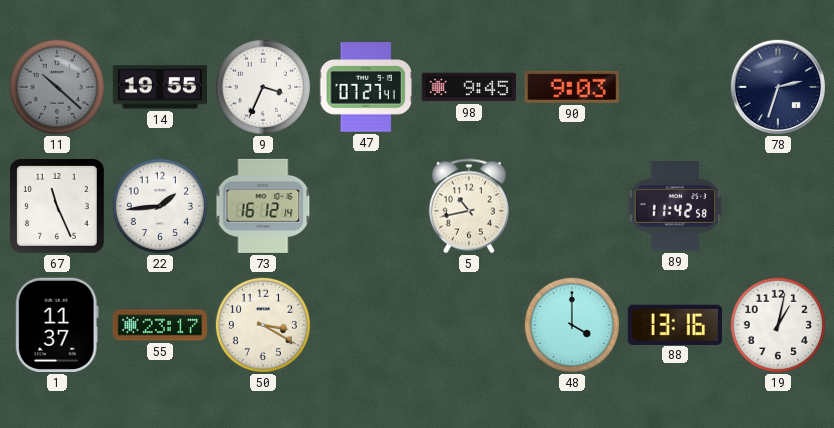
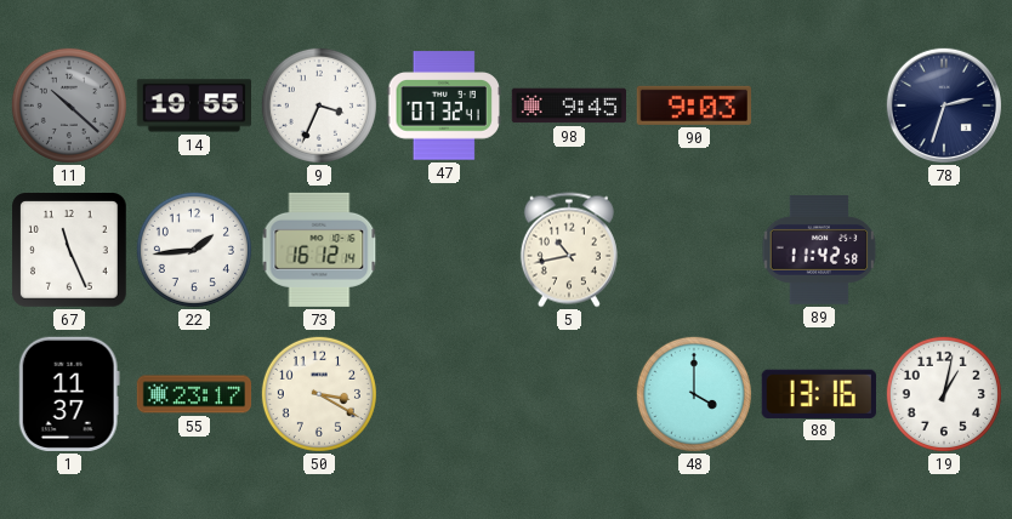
47: 07:27 -> 07:32 (443, 105)
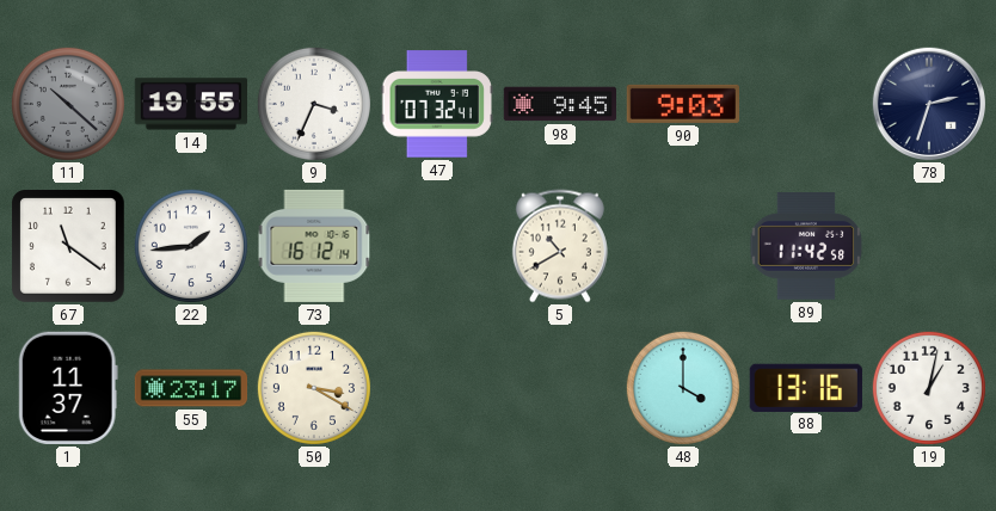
67: 11:26 -> 11:21 (69, 247)
5: 10:43 -> 10:40 (560, 246)
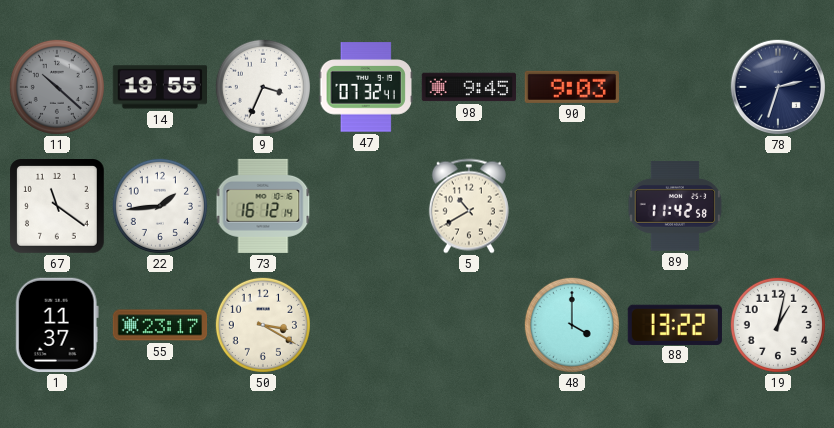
88: 13:16 -> 13:22 (675, 324)
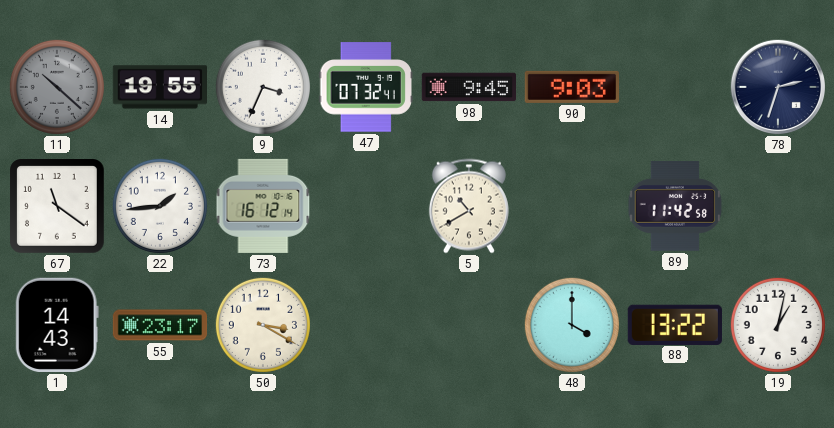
1: 11:37 -> 14:43 (57, 325)
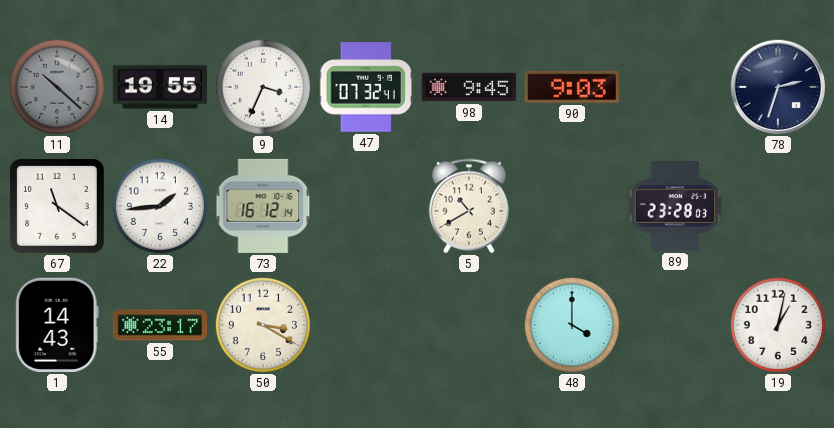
89: 11:42 -> 23:28 (675, 206)
88: 13:22 -> none (675, 324)
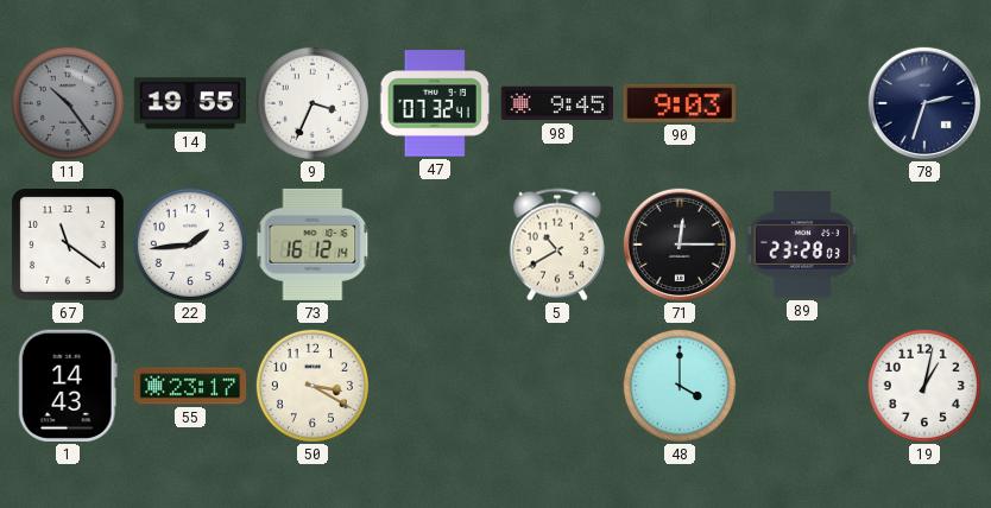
11: 10:22 -> 10:24 (68, 103)
71: none -> 12:15 (678, 243)
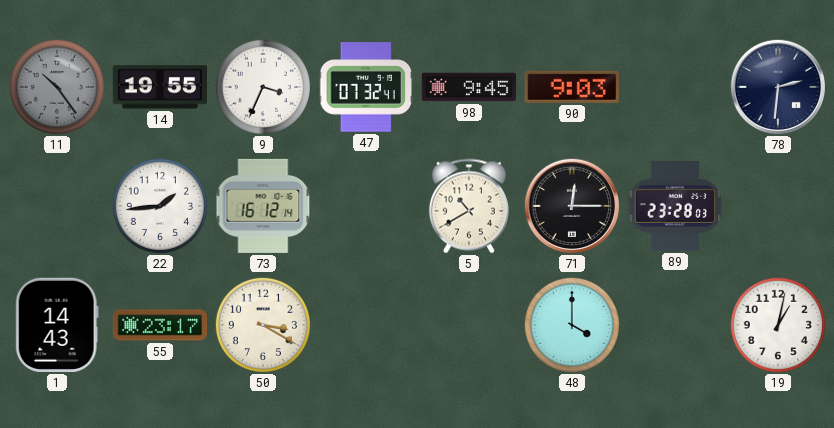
78: 2:33 -> 2:31 (777, 86)
67: 11:21 -> none (69, 246)
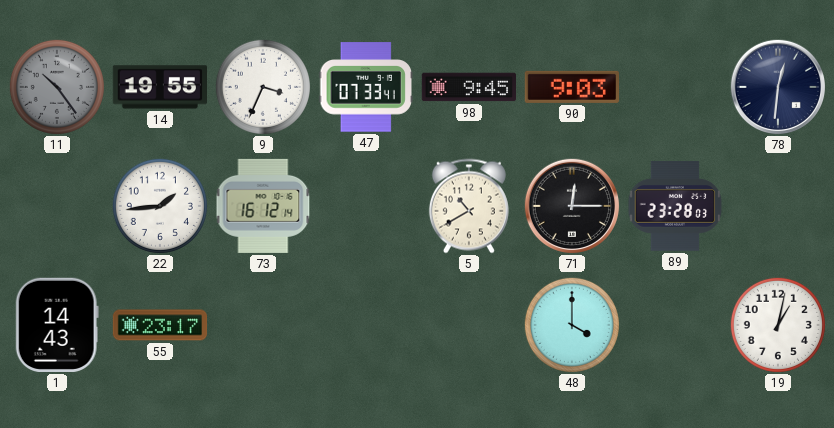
47: 07:32 -> 07:33 (365, 87)
78: 2:31 -> 12:31 (777, 86)
50: 3:20 -> none (263, 325)
